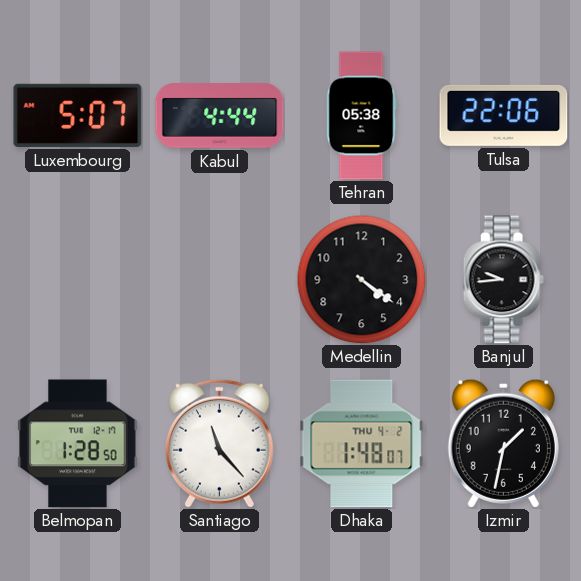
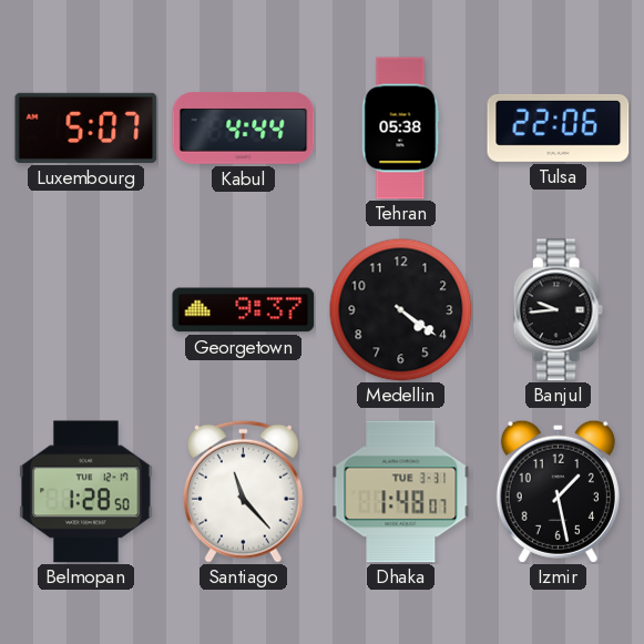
Georgetown: none -> 9:37 (244, 310)
Dhaka date: THU 4-2 -> TUE 3-31 (401, 492)
Izmir: 1:32 -> 1:28 (558, 491)
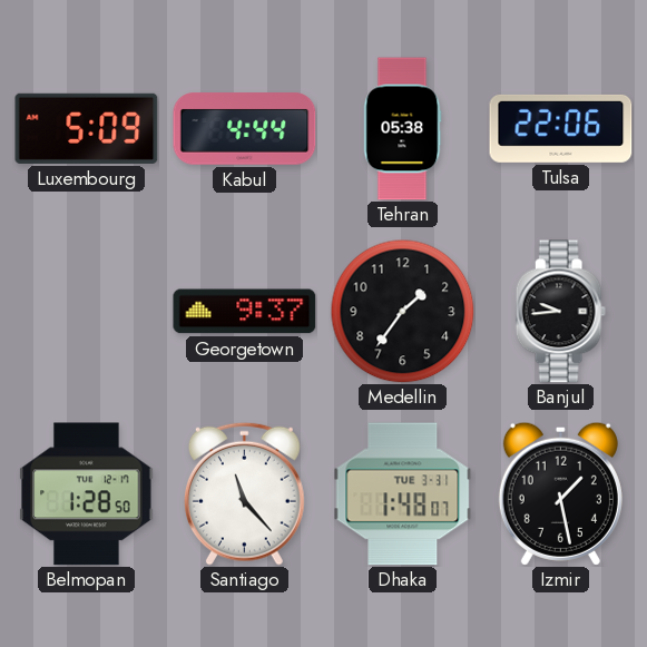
Luxembourg: 5:07 -> 5:09 (87, 128)
Medellin: 4:21 -> 1:36 (402, 311)
